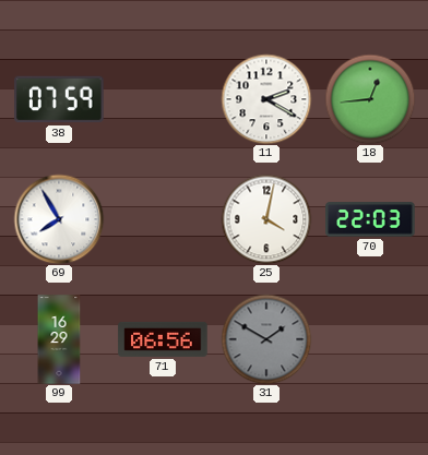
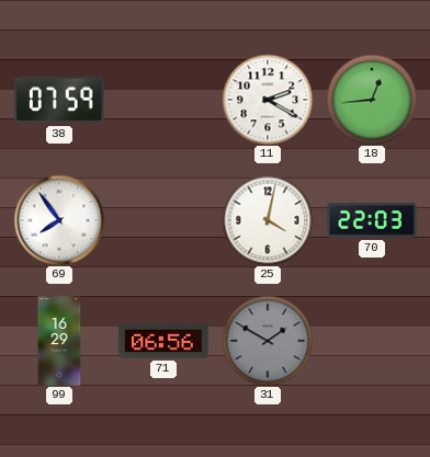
69: 7:55 -> 7:54 (59, 220)
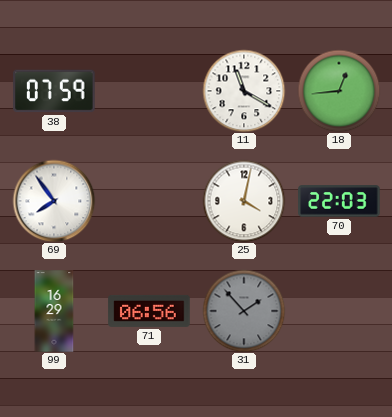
11: 2:20 -> 11:20 (244, 91)
31: 1:50 -> 1:53 (244, 311)
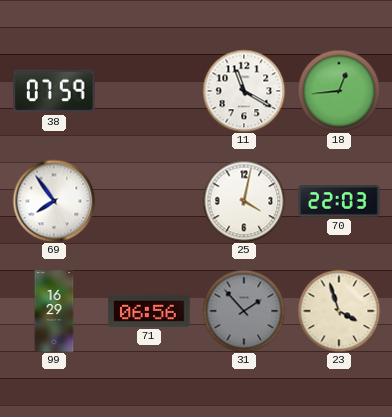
23: none -> 3:57 (339, 311)
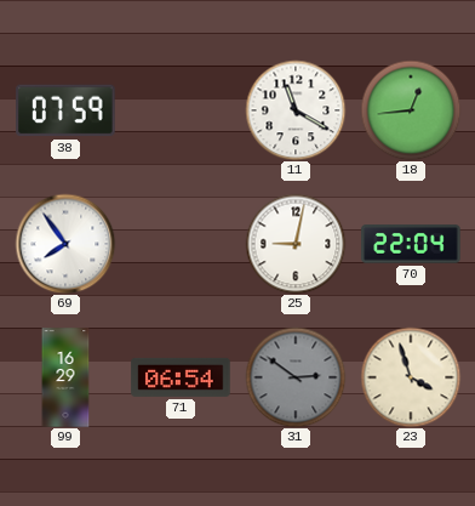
25: 4:02 -> 9:02 (296, 244)
70: 22:03 -> 22:04 (411, 244)
71: 06:56 -> 06:54 (181, 377)
31: 1:53 -> 2:51 (296, 377)
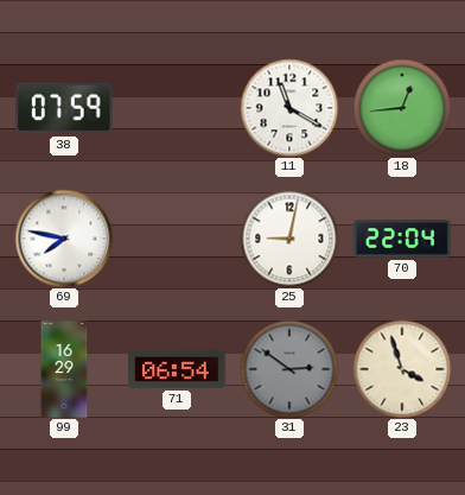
69: 7:54 -> 7:47 (64, 239)
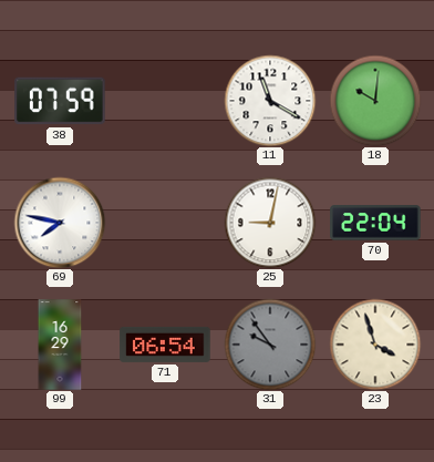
18: 12:44 -> 10:01 (375, 101)
31: 2:51 -> 9:54 (270, 345)
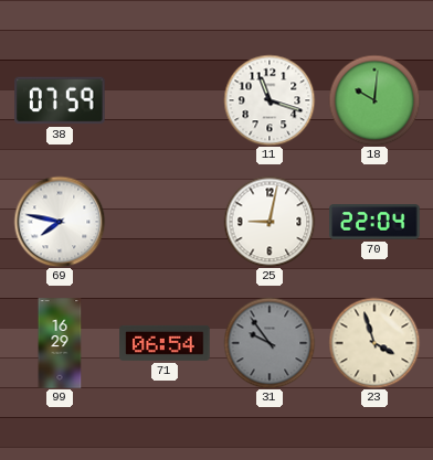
11: 11:20 -> 11:18 (270, 100)
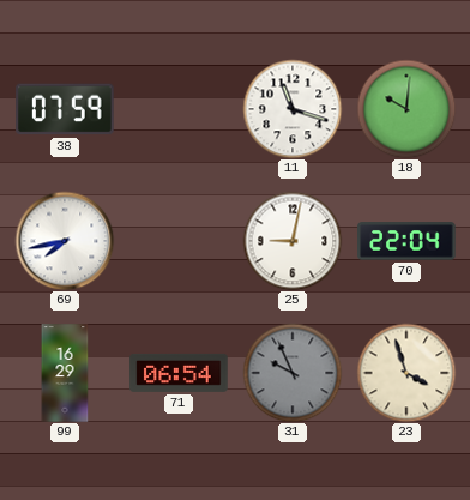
69: 7:47 -> 7:43 (65, 241)
31: 9:54 -> 9:56 (293, 373)
